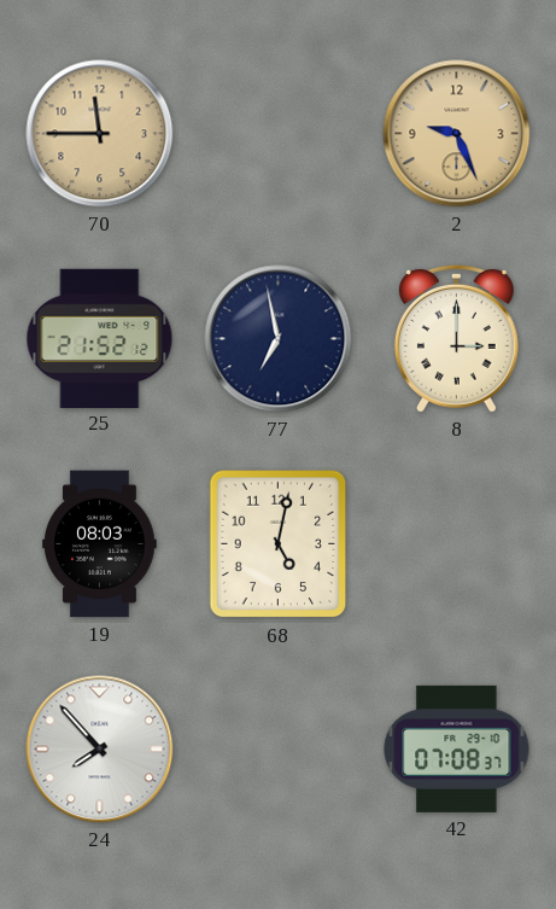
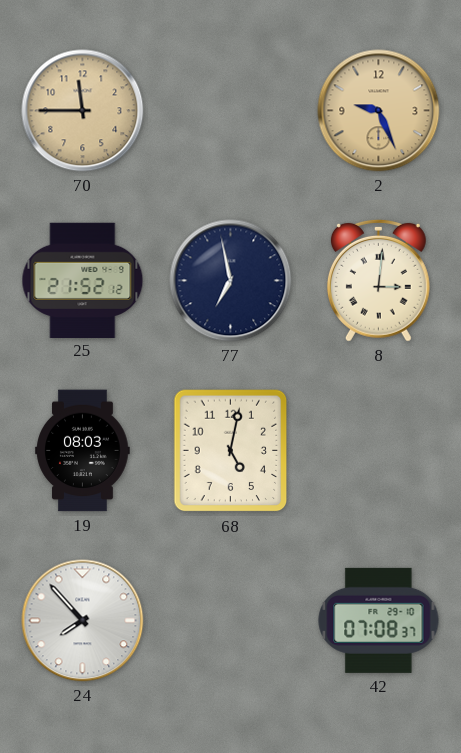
8: 3:00 -> 3:01 (378, 280)
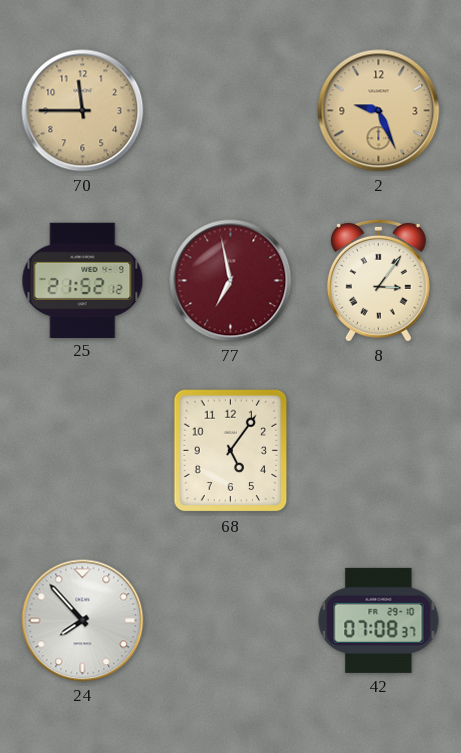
77 dial: navy -> burgundy (231, 281)
8: 3:01 -> 3:06 (378, 280)
19: 08:03 -> none (83, 451)
68: 5:02 -> 5:06 (231, 451)
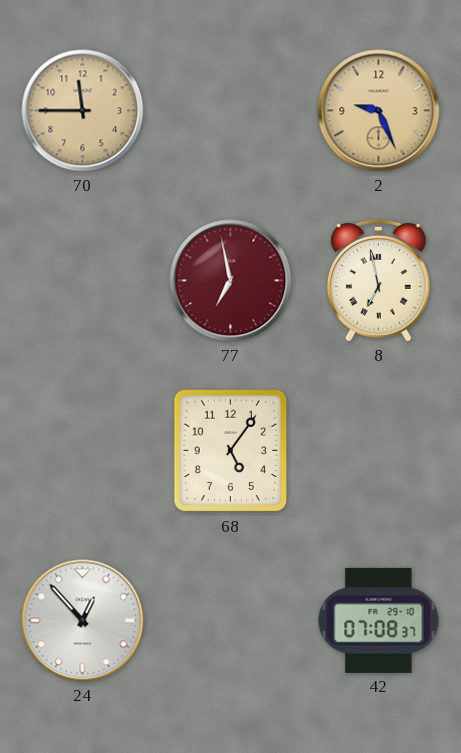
25: 21:52 -> none (83, 280)
8: 3:06 -> 6:58 (378, 280)
24: 7:53 -> 12:53 (83, 621)
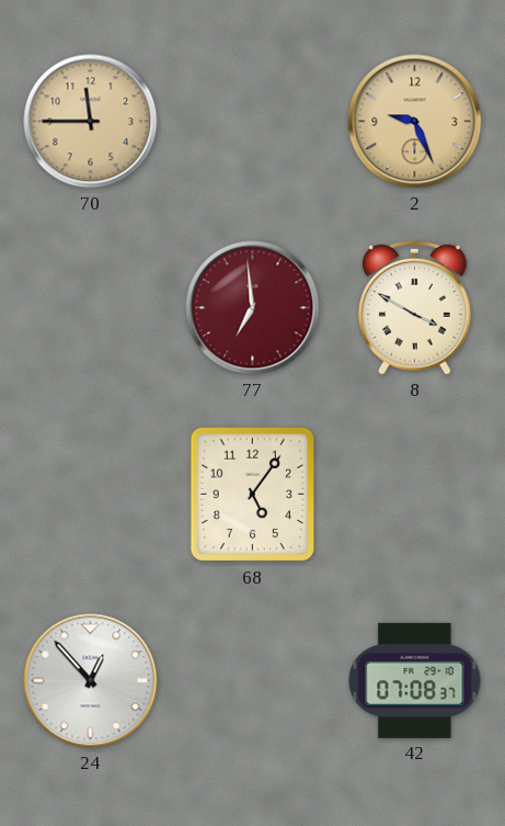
77: 6:58 -> 6:59 (253, 308)
8: 6:58 -> 3:50 (414, 307)
